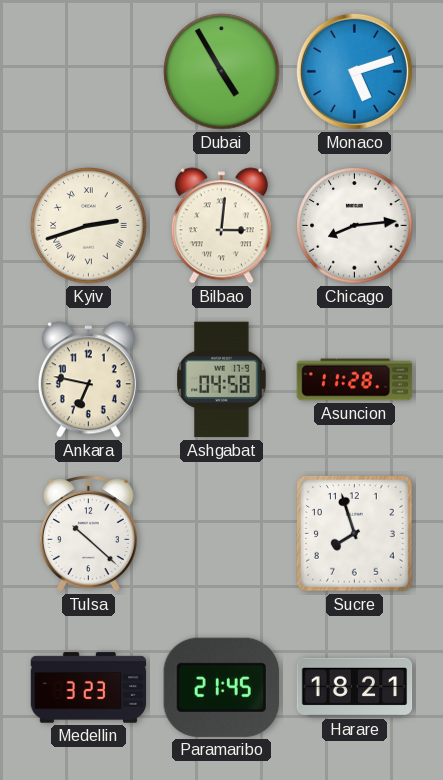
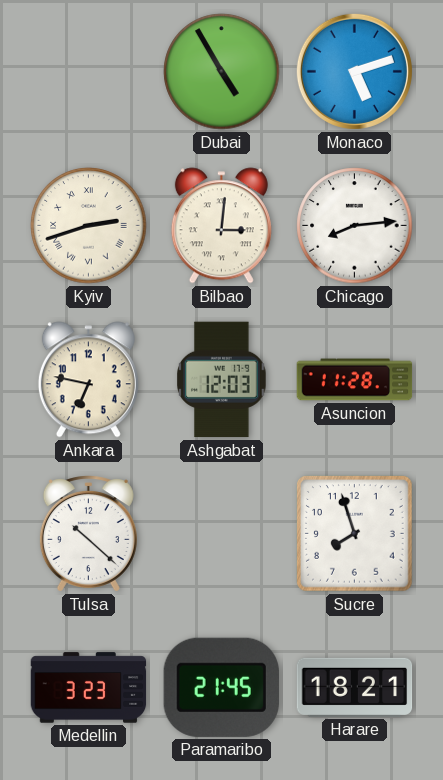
Ashgabat: 04:58 -> 12:03 (222, 380)
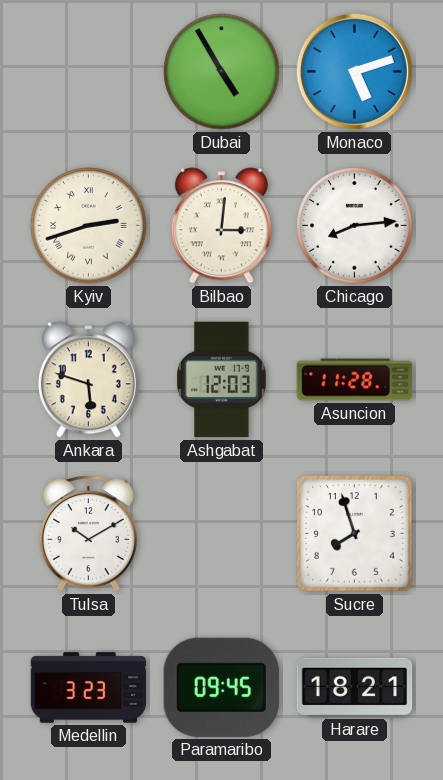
Ankara: 6:47 -> 5:48 (88, 380)
Tulsa: 10:22 -> 10:10 (88, 534)
Paramaribo: 21:45 -> 09:45 (221, 687)
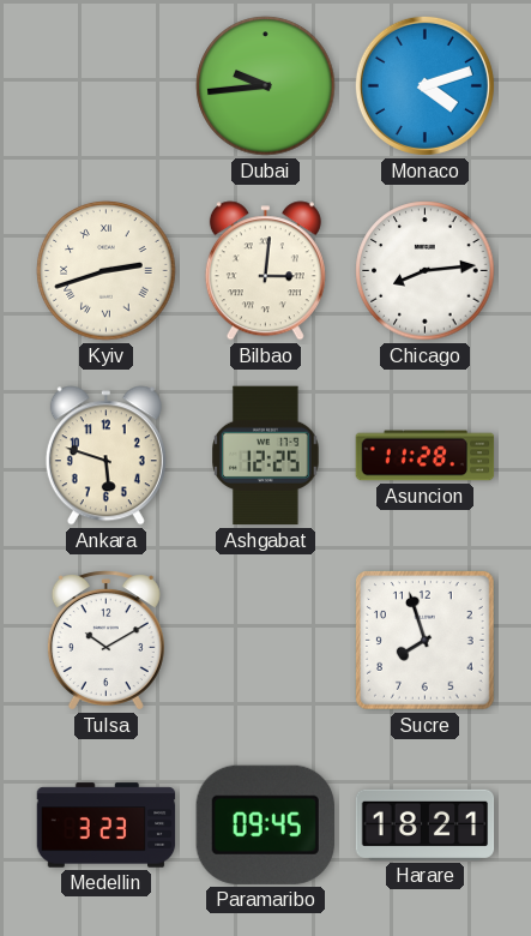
Dubai: 4:55 -> 9:44 (266, 86)
Monaco: 5:12 -> 4:12 (424, 85)
Ashgabat: 12:03 -> 12:25 (266, 456)
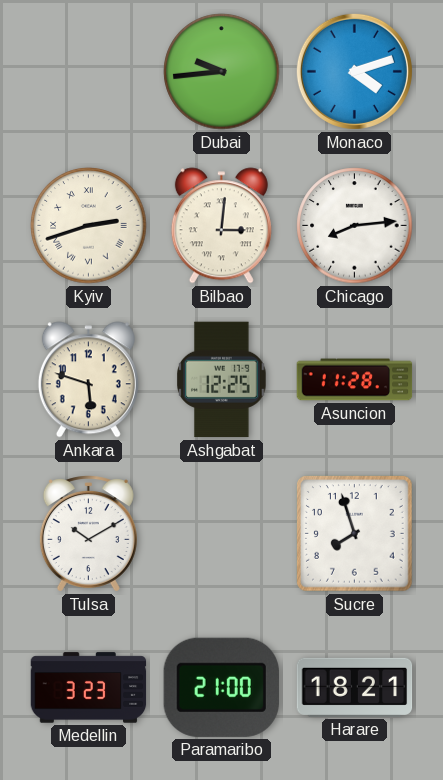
Paramaribo: 09:45 -> 21:00 (221, 687)
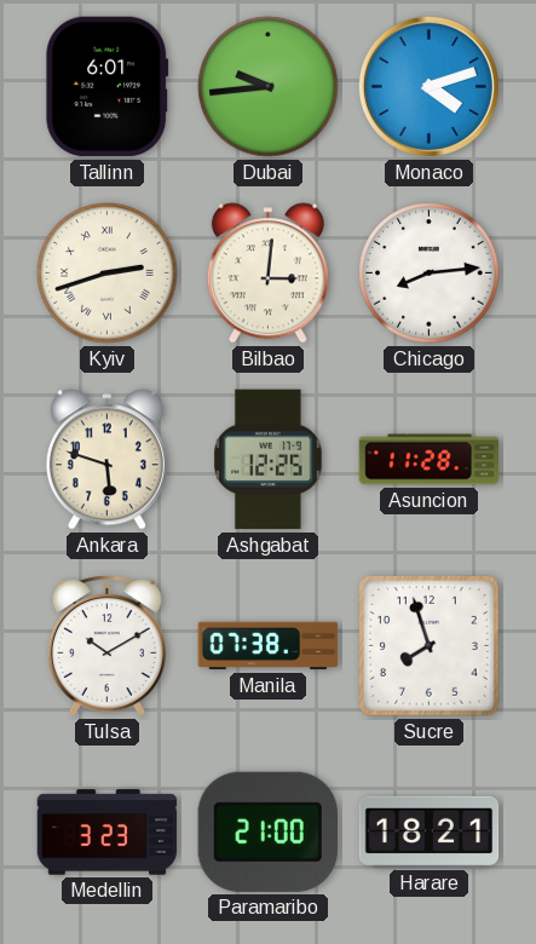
Tallinn: none -> 6:01 (108, 87)
Manila: none -> 07:38 (269, 646)
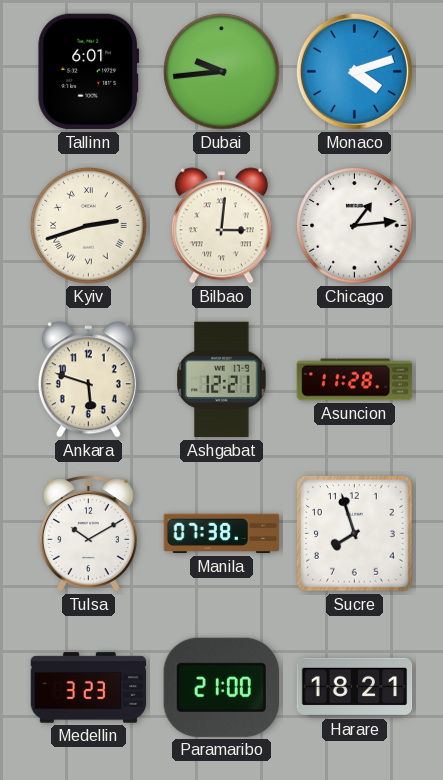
Chicago: 8:14 -> 1:14 (355, 226)
Ashgabat: 12:25 -> 12:21 (222, 380)
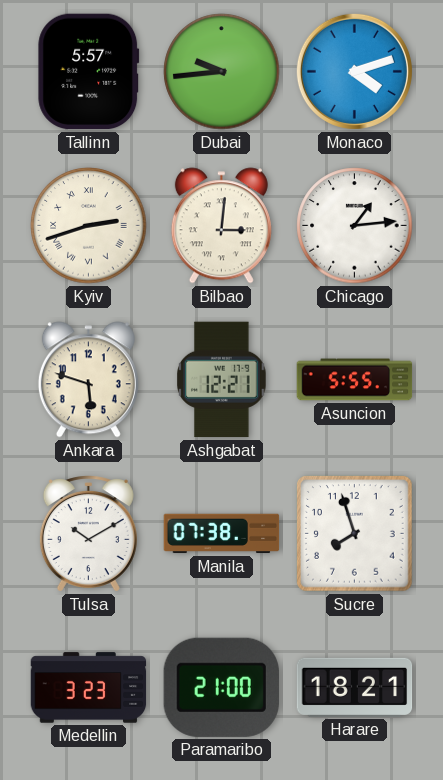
Tallinn: 6:01 -> 5:57 (89, 72)
Asuncion: 11:28 -> 5:55 (355, 380)
